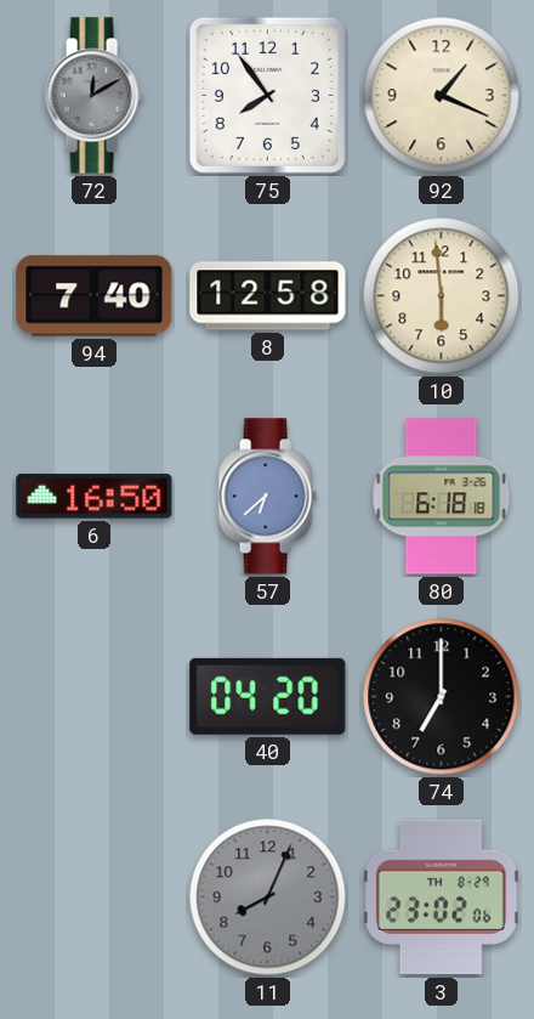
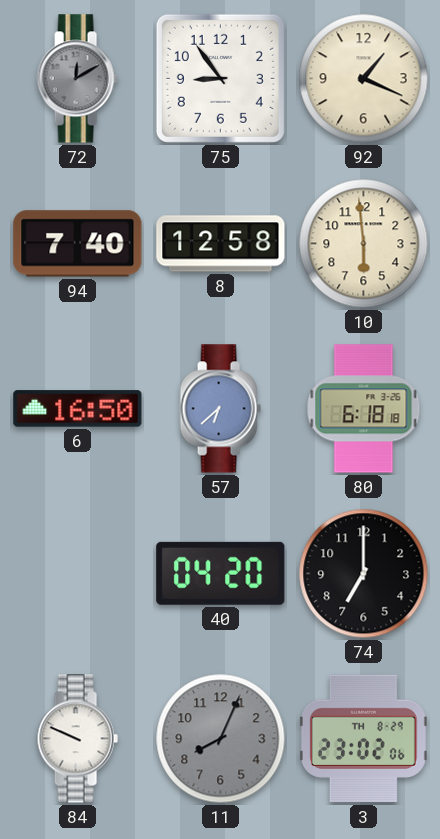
75: 7:54 -> 8:54 (220, 78)
84: none -> 9:49 (77, 739)
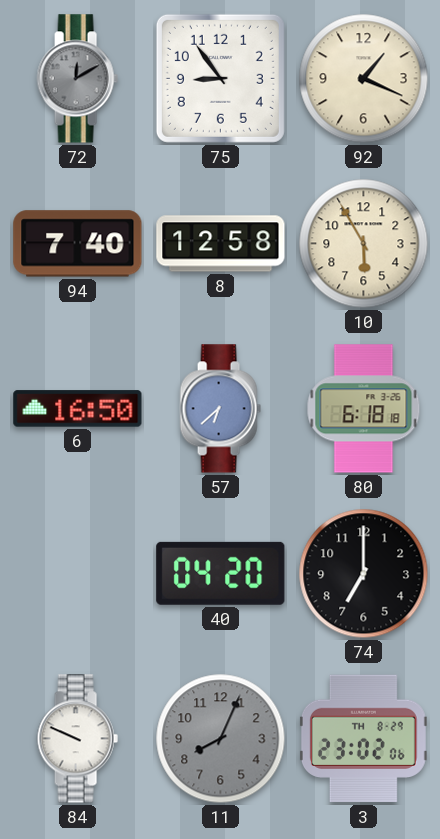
10: 5:59 -> 5:55 (364, 244)
